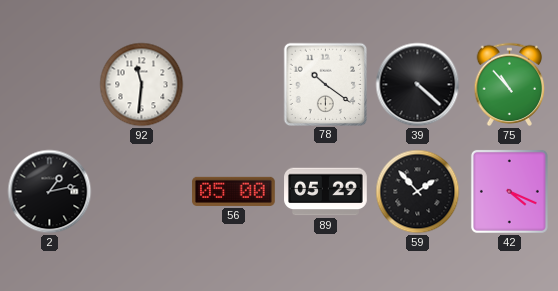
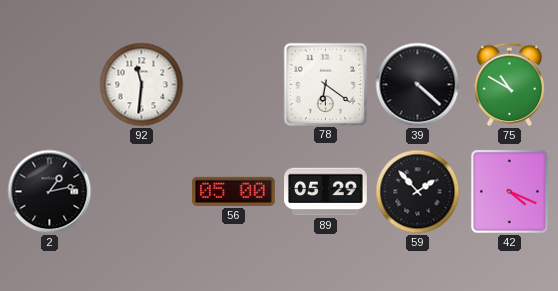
78: 10:21 -> 6:21 (325, 84)
75: 10:53 -> 10:50 (510, 85)
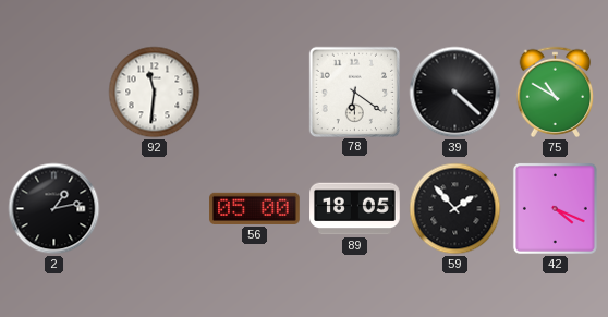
89: 05:29 -> 18:05 (355, 209)
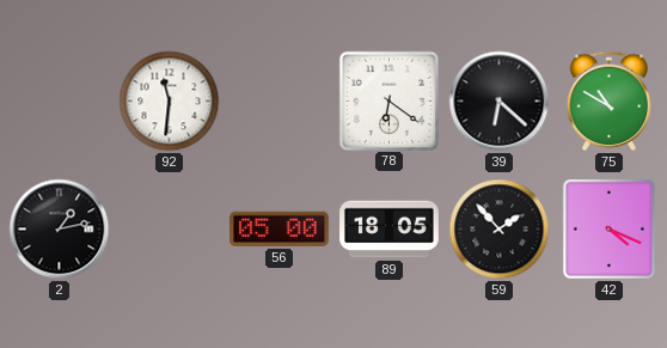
39: 4:22 -> 6:22 (500, 102)
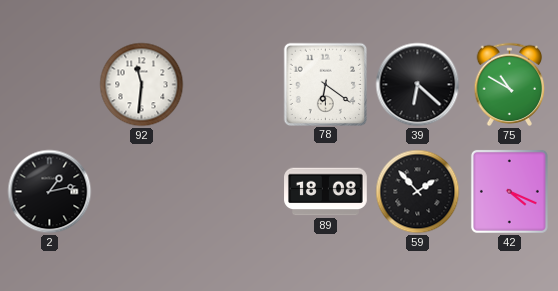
56: 05:00 -> none (280, 228)
89: 18:05 -> 18:08 (326, 192)
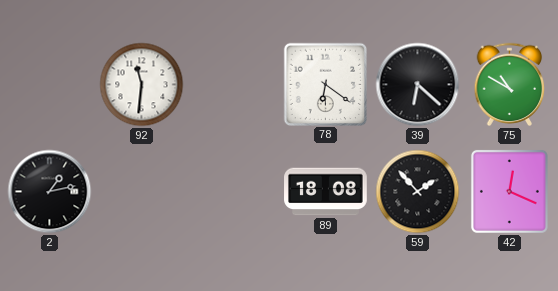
42: 4:19 -> 12:19 (509, 191)
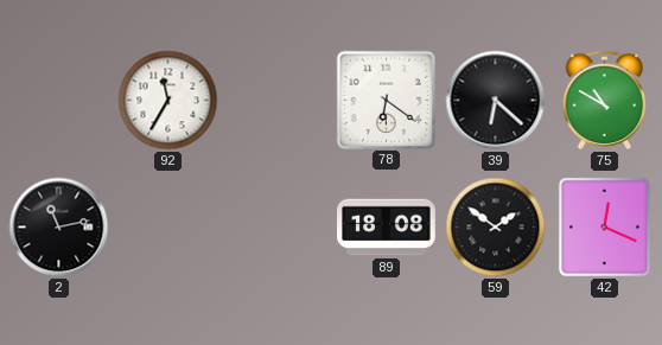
92: 11:31 -> 11:35 (168, 101)
2: 1:13 -> 11:13 (59, 228)
59: 1:53 -> 1:51 (496, 228)
